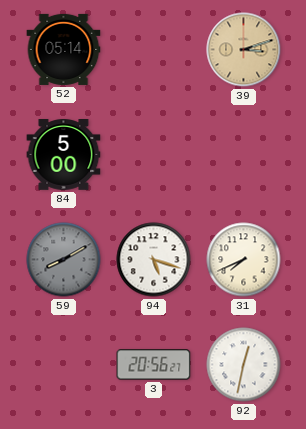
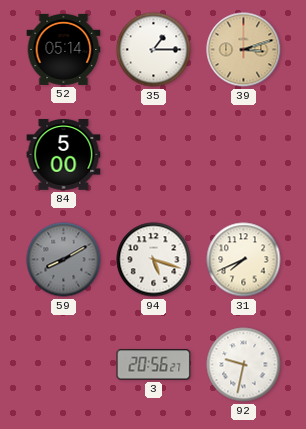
35: none -> 1:15 (154, 50)
92: 12:32 -> 9:32 (244, 365)
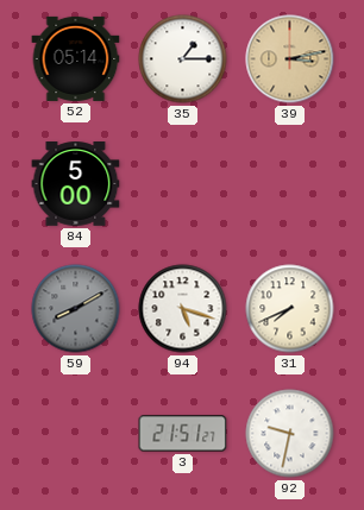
39: 3:12 -> 3:13 (290, 59)
3: 20:56 -> 21:51 (183, 434)
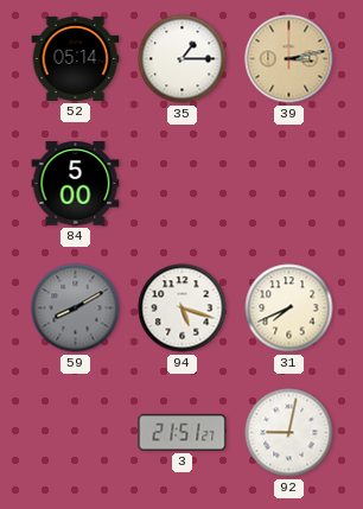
92: 9:32 -> 9:02 (289, 433)
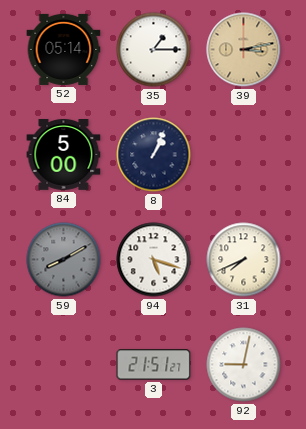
8: none -> 1:04 (154, 155)
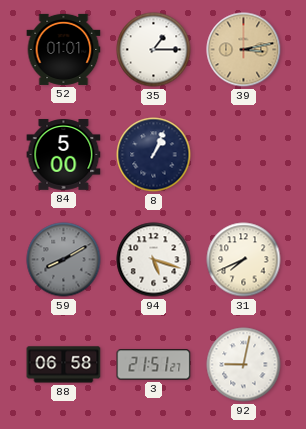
52: 05:14 -> 01:01 (64, 49)
88: none -> 06:58 (64, 365)
